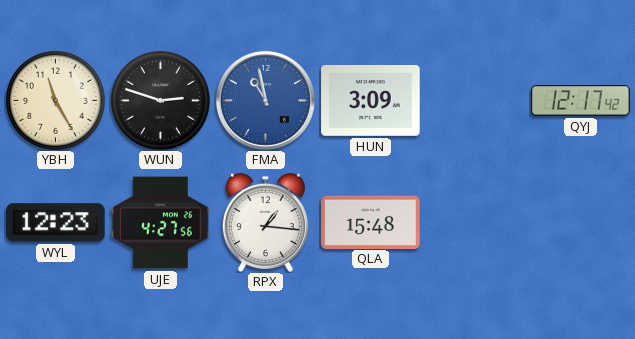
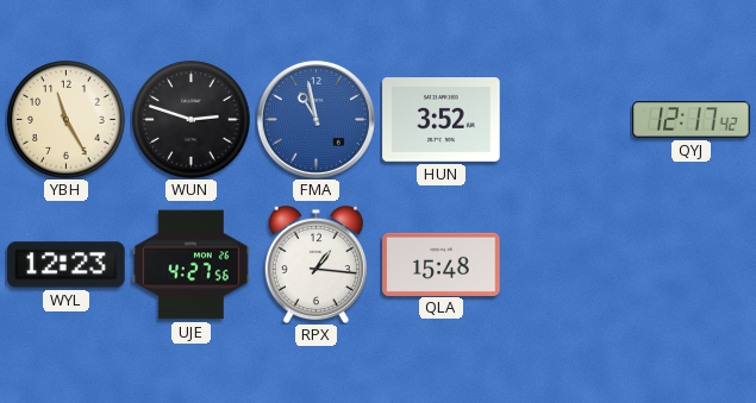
HUN: 3:09 -> 3:52 (442, 120)
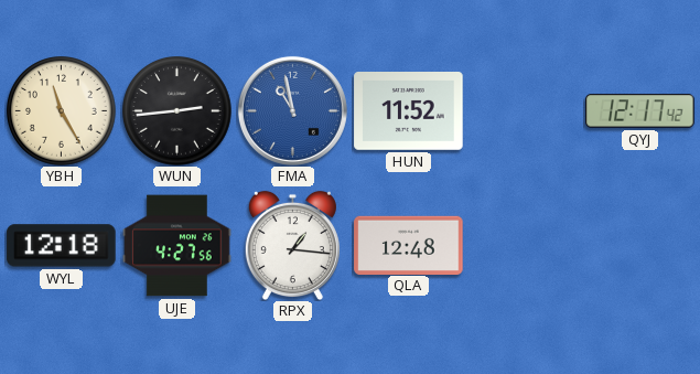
WUN: 2:48 -> 2:44 (177, 111)
HUN: 3:52 -> 11:52 (409, 111)
WYL: 12:23 -> 12:18 (62, 246)
QLA: 15:48 -> 12:48 (409, 245)
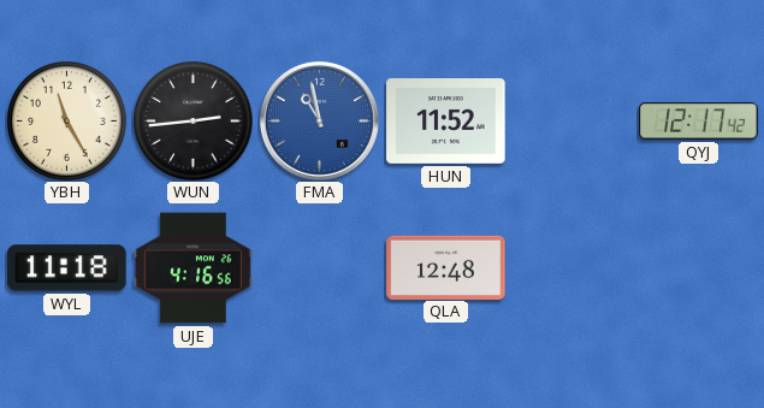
WYL: 12:18 -> 11:18 (67, 268)
UJE: 4:27 -> 4:16 (194, 268)
RPX: 1:16 -> none (292, 245)
